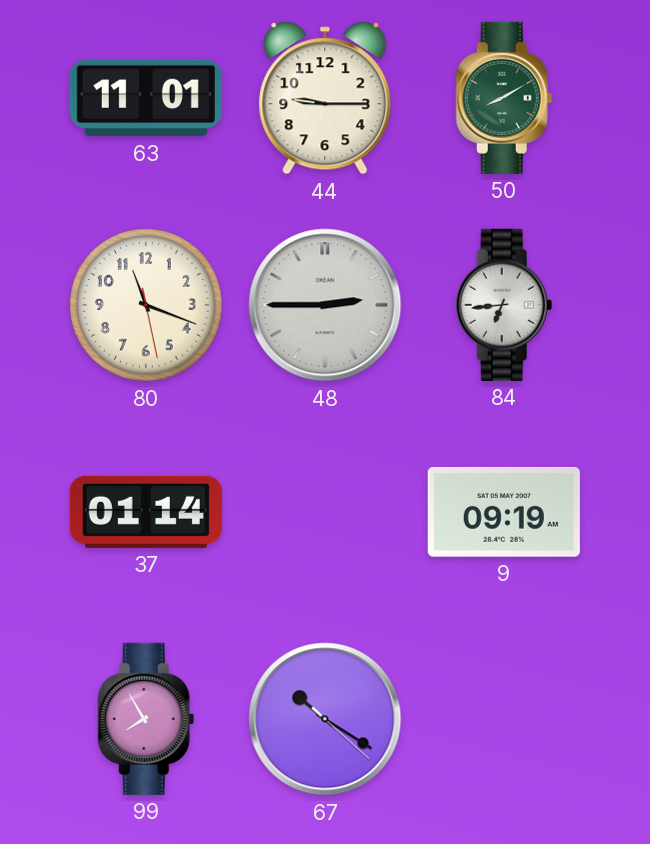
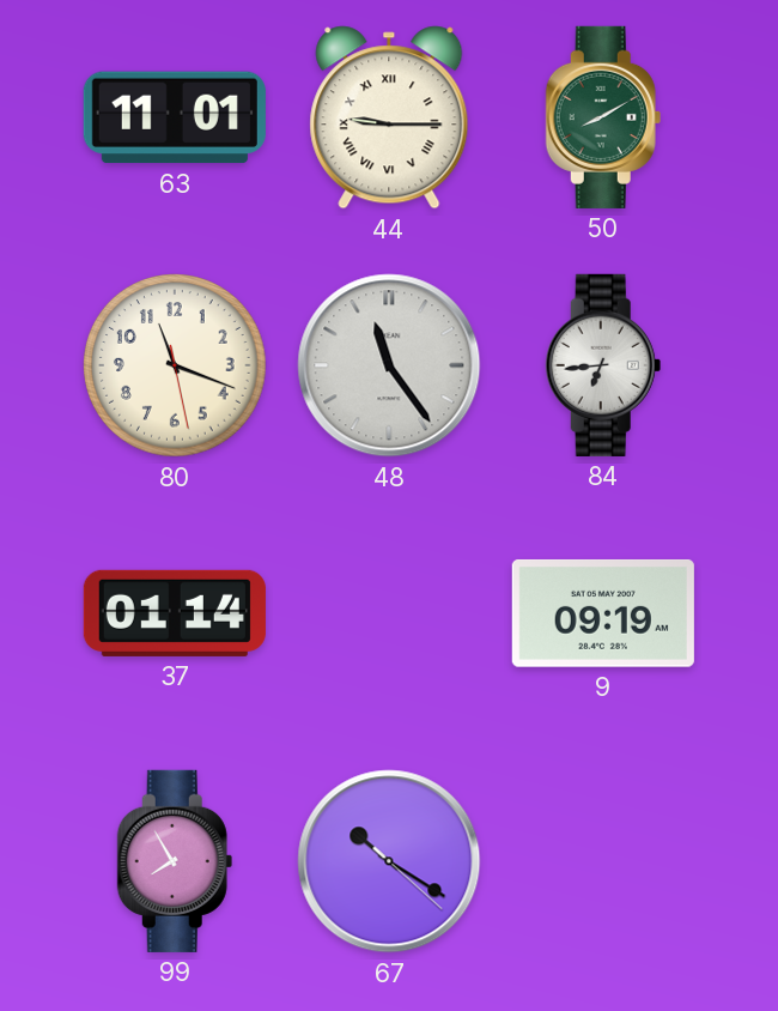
44 numerals: Arabic -> Roman (389, 117)
48: 2:45 -> 11:24 (389, 365)
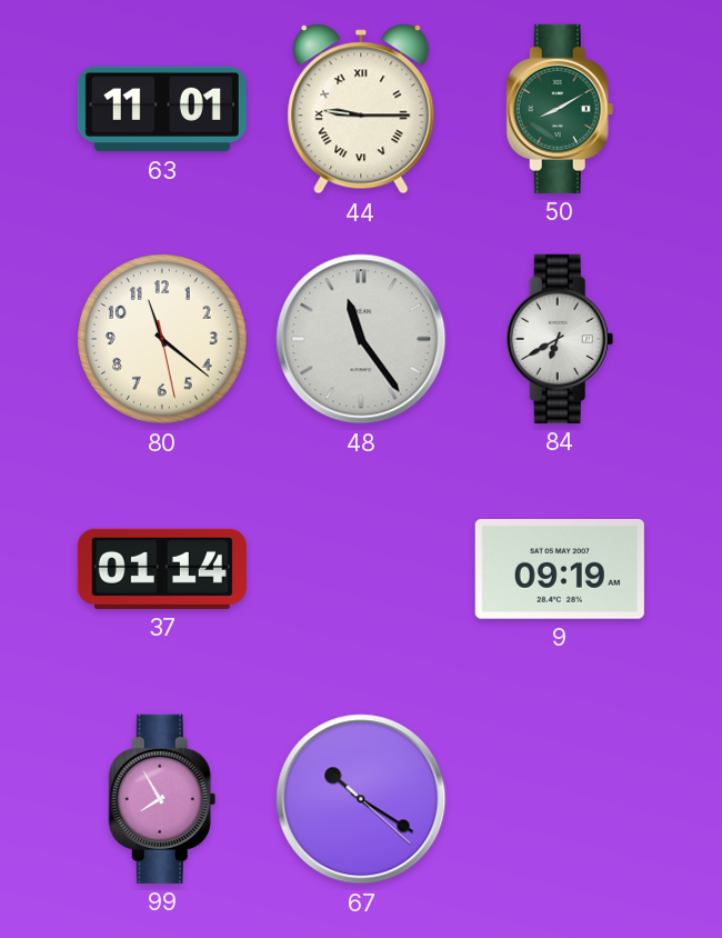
80: 11:18 -> 11:21 (162, 339)
84: 6:44 -> 6:40 (560, 339)
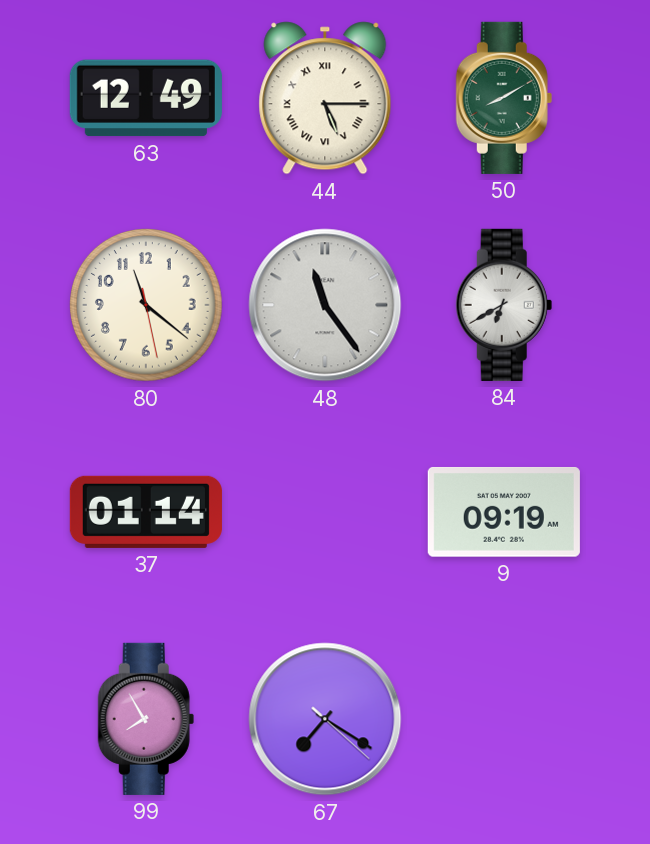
63: 11:01 -> 12:49 (146, 98)
44: 9:15 -> 5:15 (325, 98)
67: 10:20 -> 7:20 (325, 719)
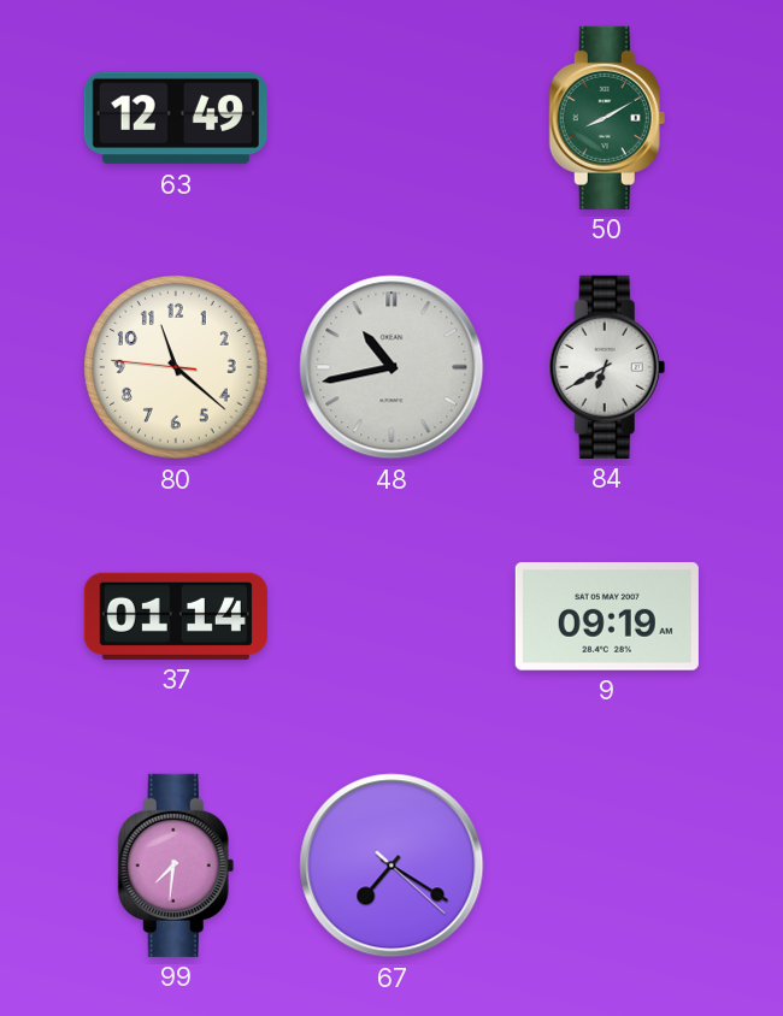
44: 5:15 -> none (325, 98)
80: 11:21:28 -> 11:21:46 (176, 367)
48: 11:24 -> 10:43 (391, 367)
99: 7:55 -> 7:31 (176, 866)
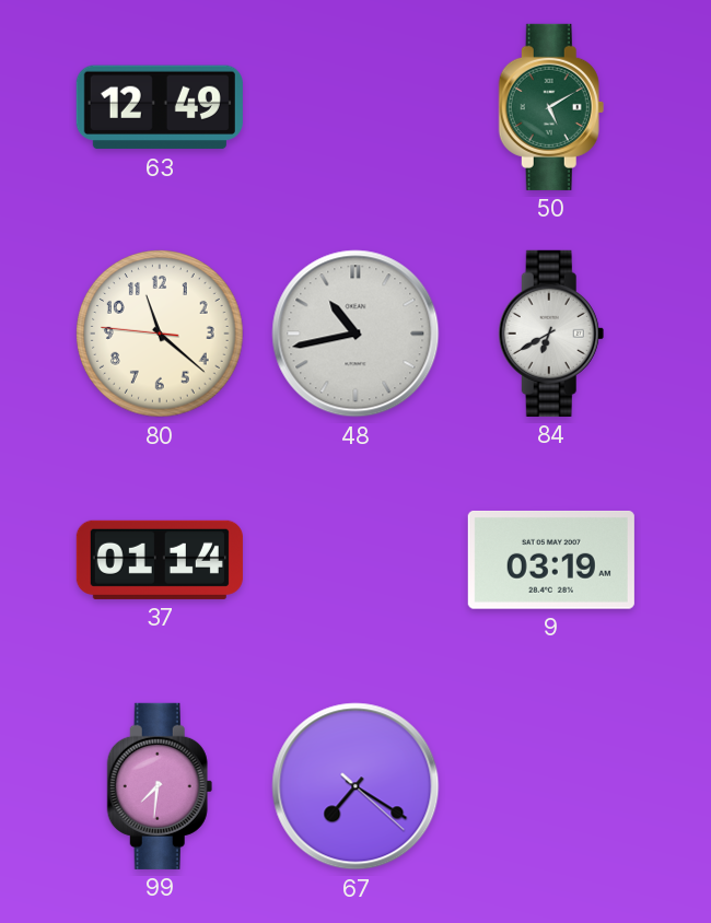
50: 8:10 -> 5:10 (551, 107)
9: 09:19 -> 03:19 (551, 560)
